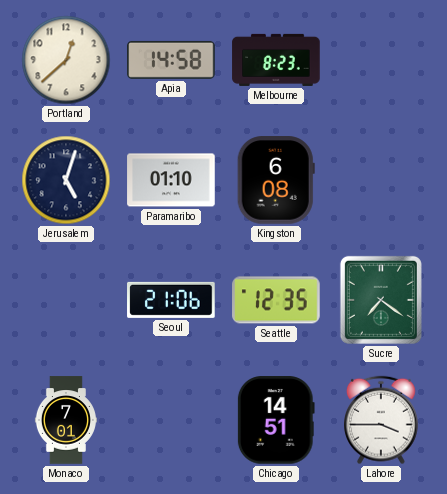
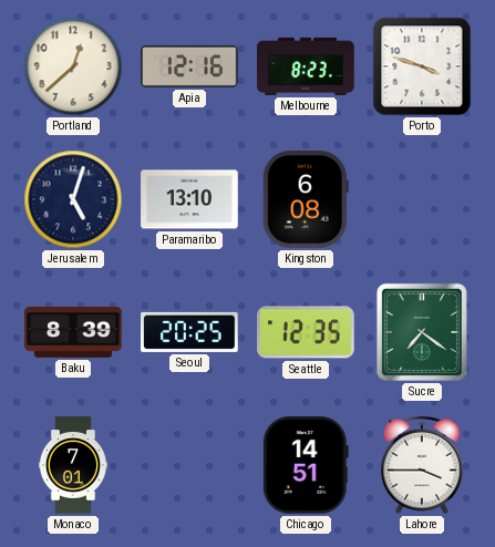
Apia: 14:58 -> 12:16 (189, 66)
Porto: none -> 3:48 (422, 66)
Paramaribo: 01:10 -> 13:10 (189, 199)
Baku: none -> 8:39 (73, 332)
Seoul: 21:06 -> 20:25 (189, 332)
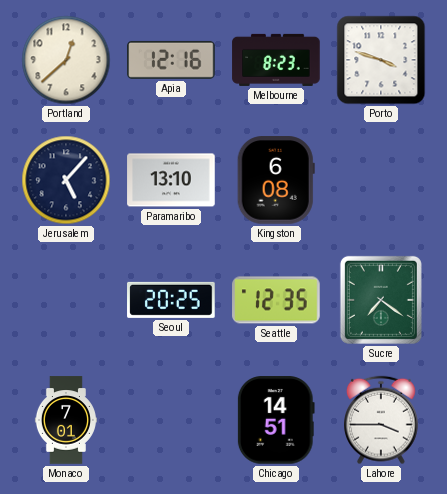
Jerusalem: 5:03 -> 5:07 (66, 180)
Baku: 8:39 -> none (73, 332)
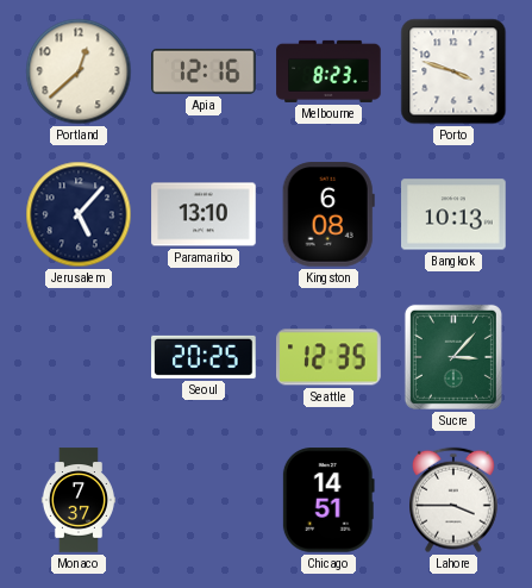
Bangkok: none -> 10:13 (453, 214)
Sucre: 7:21 -> 3:07 (453, 357)
Monaco: 7:01 -> 7:37 (79, 500)
